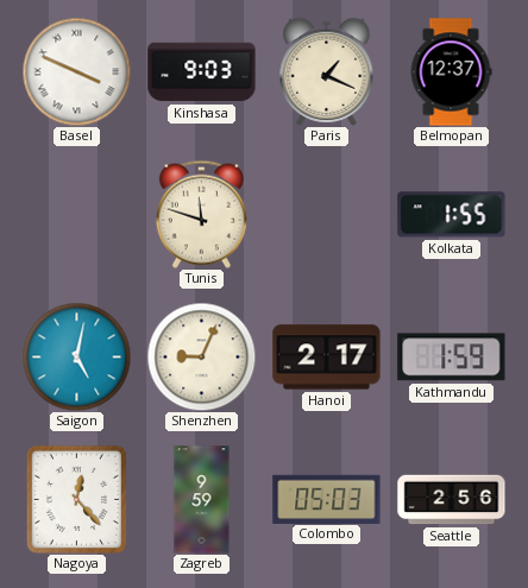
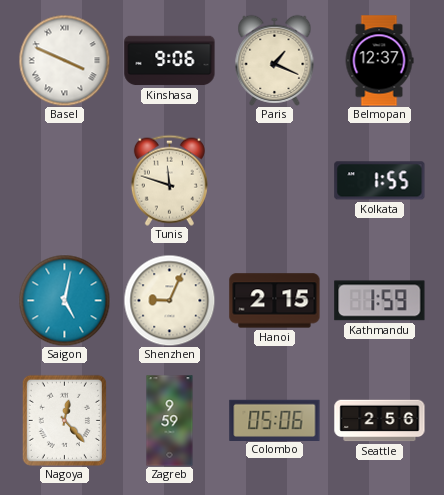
Kinshasa: 9:03 -> 9:06 (170, 61)
Hanoi: 2:17 -> 2:15 (275, 301)
Colombo: 05:03 -> 05:06 (275, 420)
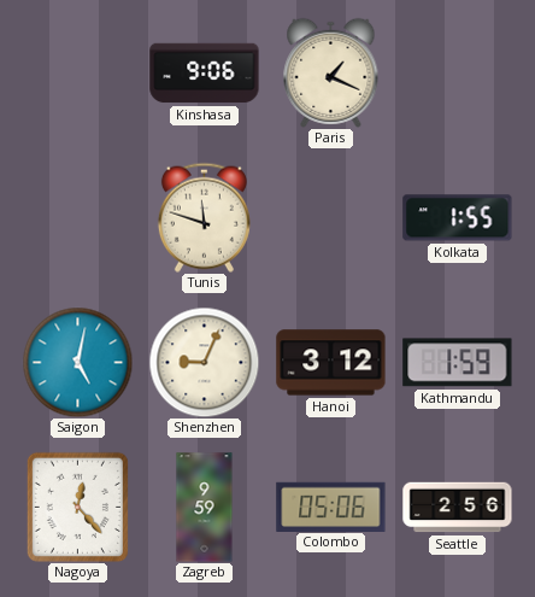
Basel: 3:49 -> none (64, 60)
Belmopan: 12:37 -> none (379, 61)
Hanoi: 2:15 -> 3:12 (331, 363)
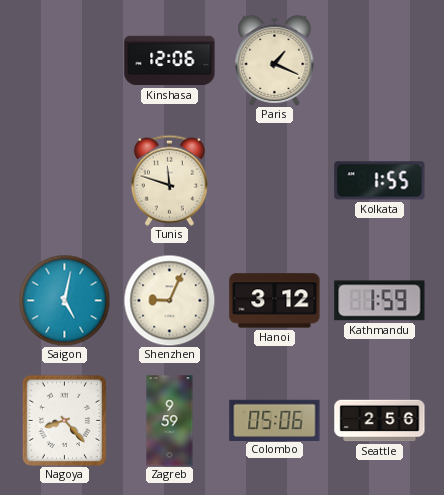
Kinshasa: 9:06 -> 12:06 (170, 61)
Nagoya: 12:23 -> 8:23 (64, 420)
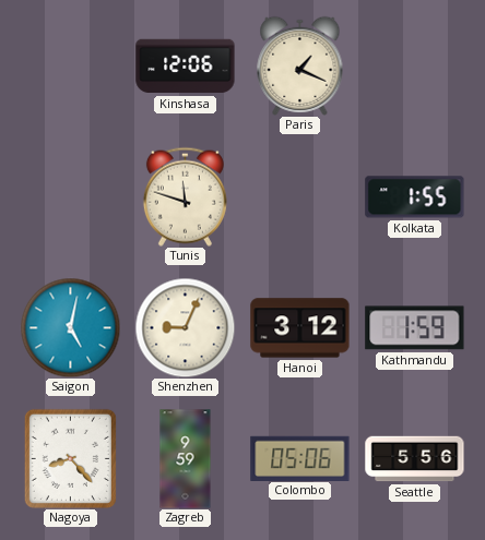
Seattle: 2:56 -> 5:56 (415, 459)
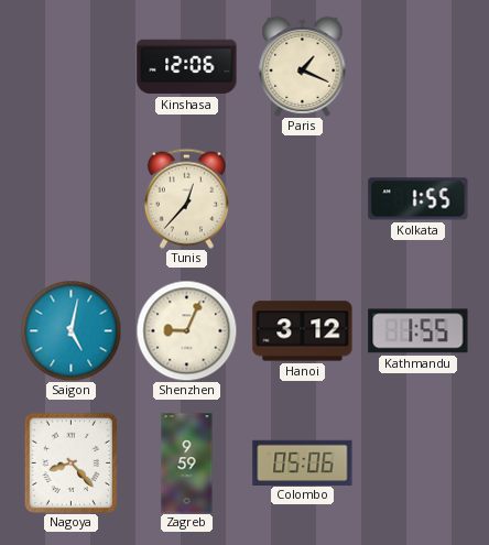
Tunis: 11:48 -> 12:37 (186, 198)
Kathmandu: 1:59 -> 1:55 (419, 331)
Seattle: 5:56 -> none (415, 459)
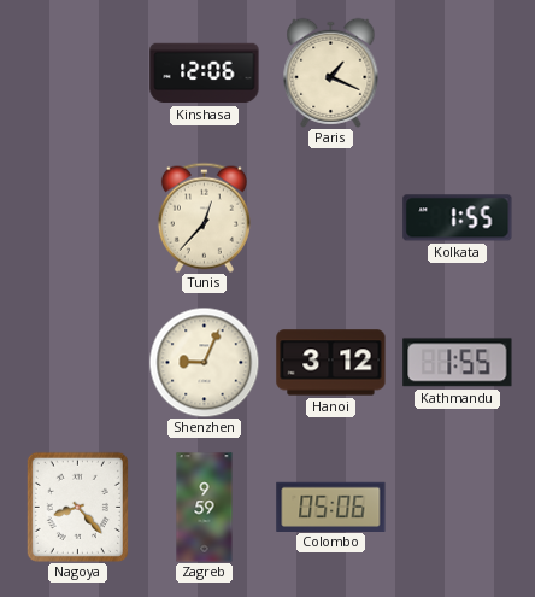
Saigon: 5:02 -> none (70, 330)
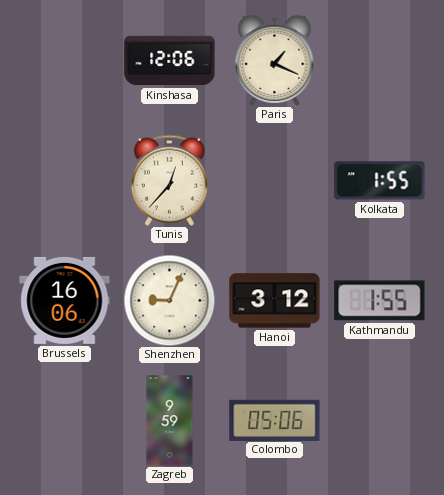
Brussels: none -> 16:06 (65, 300)
Nagoya: 8:23 -> none (77, 507)
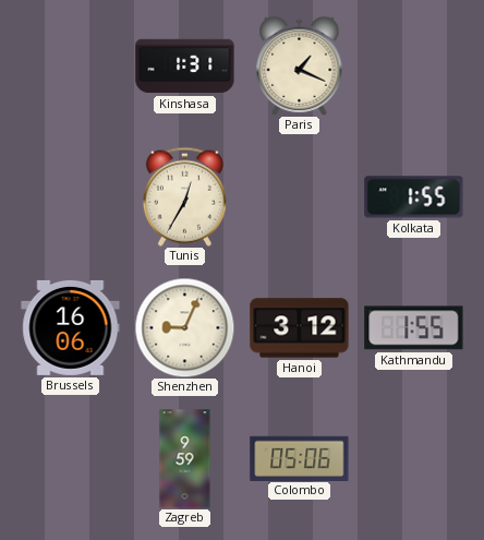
Kinshasa: 12:06 -> 1:31 (185, 67)
Tunis: 12:37 -> 12:35 (184, 196)
